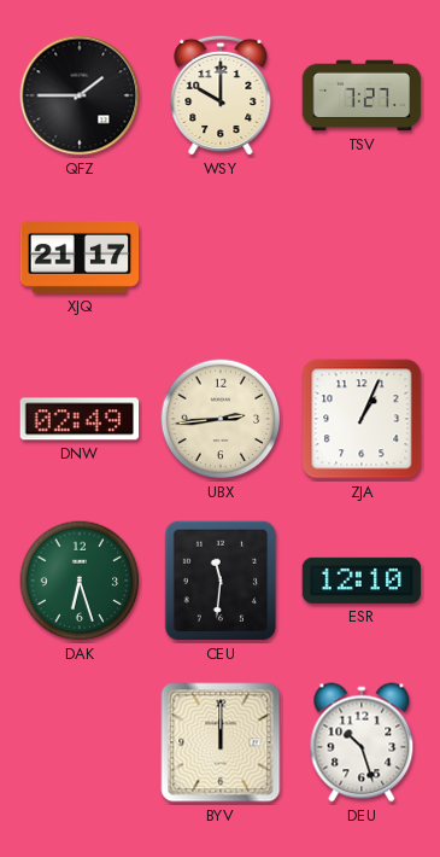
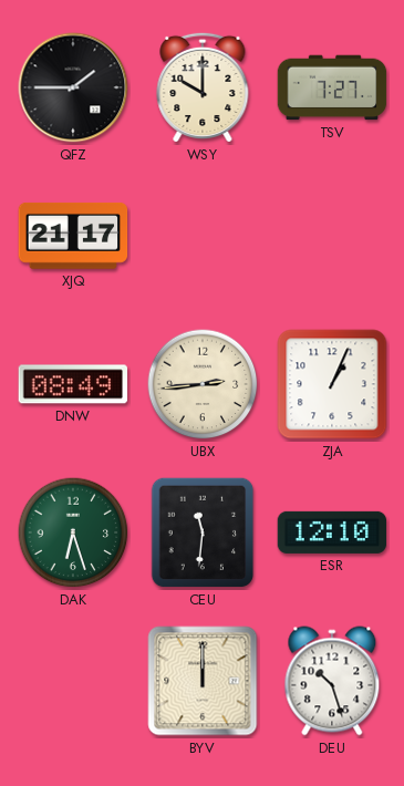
DNW: 02:49 -> 08:49 (73, 384)
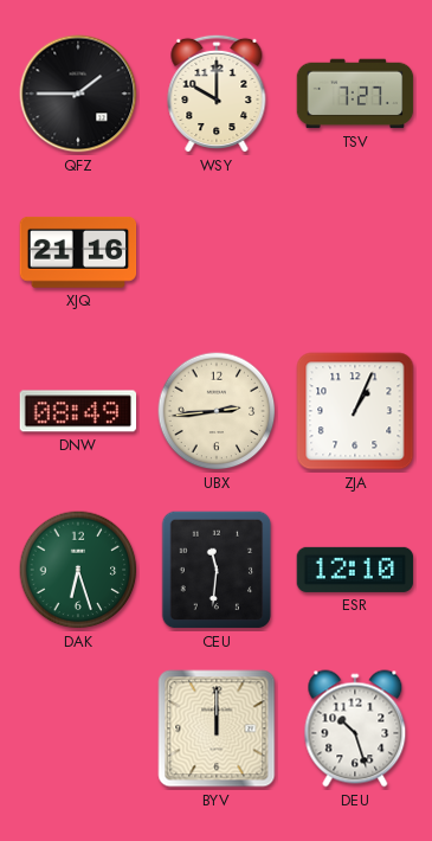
XJQ: 21:17 -> 21:16 (78, 252)
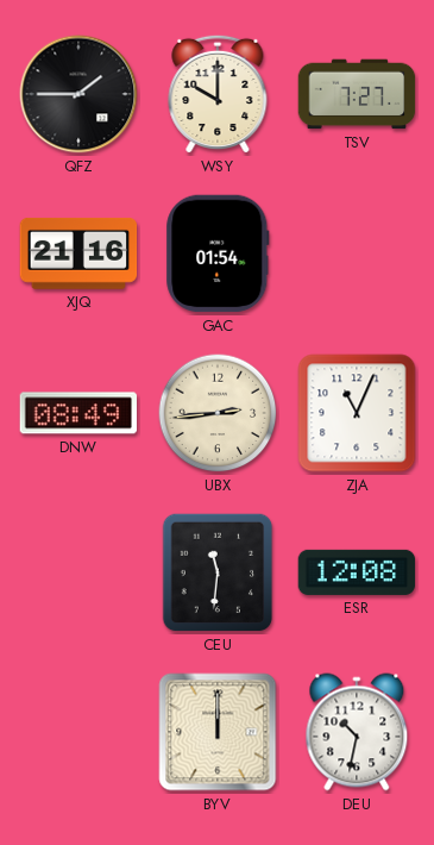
GAC: none -> 01:54 (218, 253)
ZJA: 1:04 -> 11:04 (357, 413)
DAK: 6:27 -> none (78, 570)
ESR: 12:10 -> 12:08 (357, 572)
DEU: 10:27 -> 10:32 (357, 732)
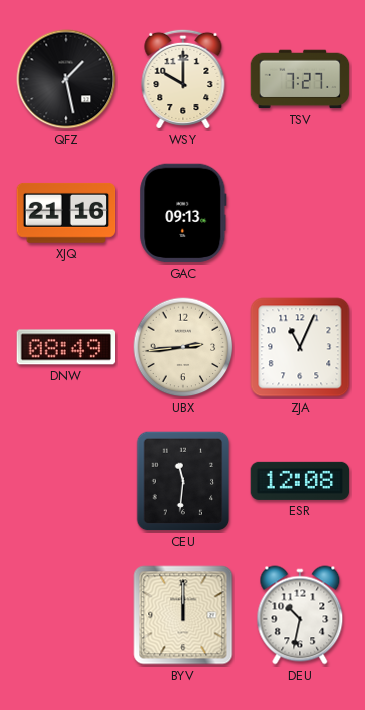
QFZ: 1:45 -> 1:28 (66, 79)
GAC: 01:54 -> 09:13 (183, 213)
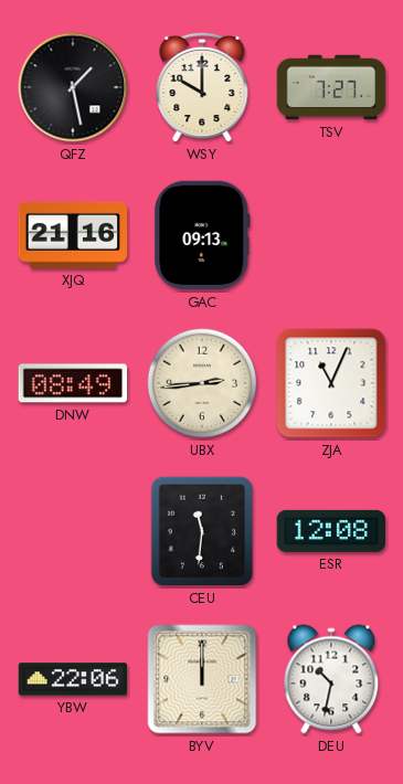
YBW: none -> 22:06 (73, 679)
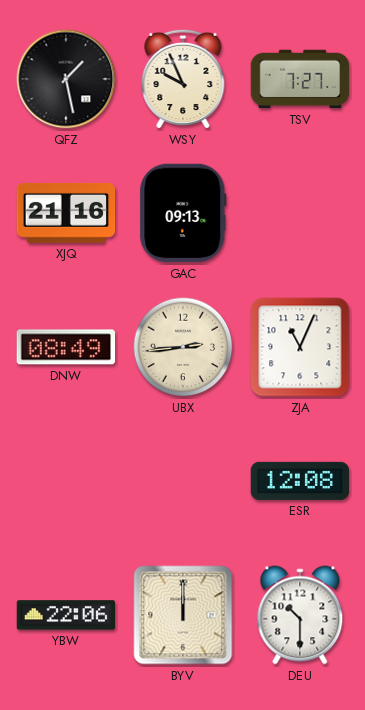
WSY: 10:00 -> 9:56 (183, 79)
CEU: 11:31 -> none (202, 531)
DEU: 10:32 -> 10:30 (300, 615)
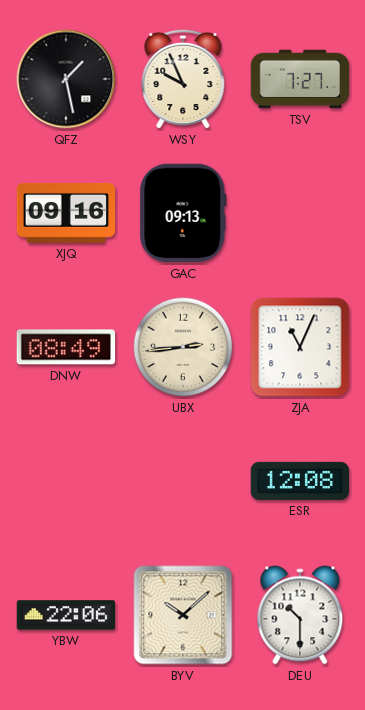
XJQ: 21:16 -> 09:16 (66, 213)
BYV: 12:00 -> 10:08 (183, 615)
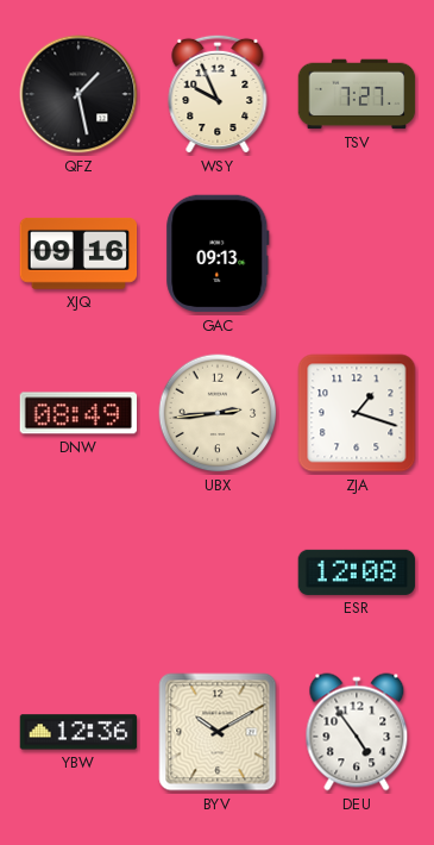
ZJA: 11:04 -> 1:18 (357, 413)
YBW: 22:06 -> 12:36 (78, 732)
BYV: 10:08 -> 10:10 (218, 732)
DEU: 10:30 -> 4:54 (357, 732)
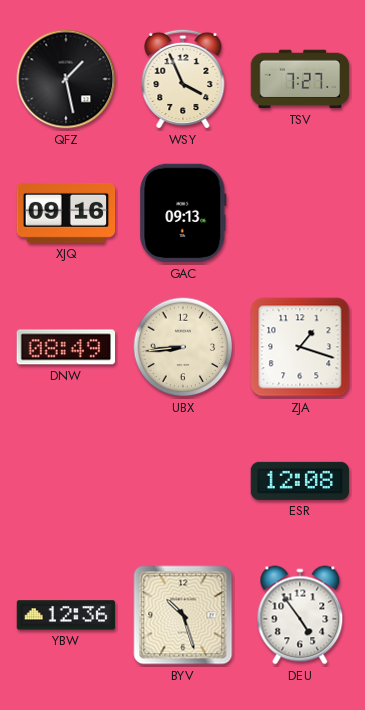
WSY: 9:56 -> 3:56 (183, 79)
UBX: 2:44 -> 8:44 (183, 347)
BYV: 10:10 -> 10:27 (183, 615)
